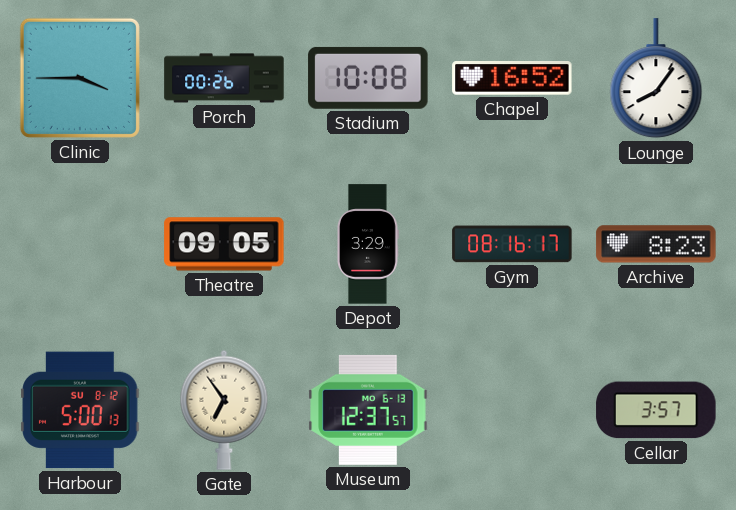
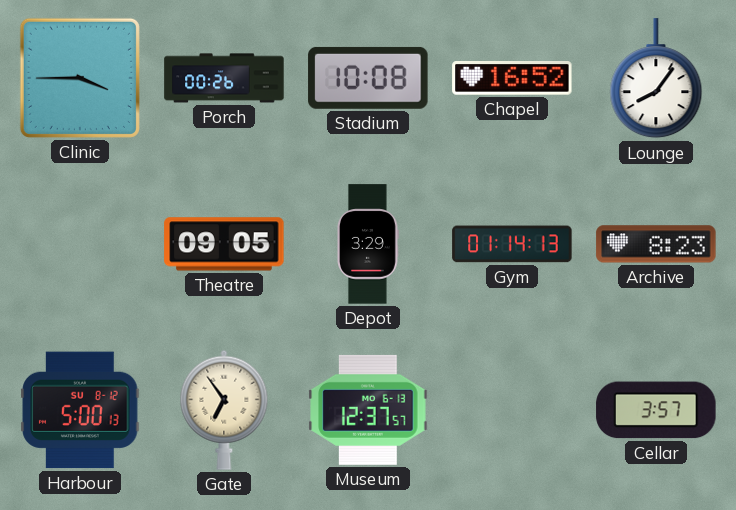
Gym: 08:16 -> 01:14 (512, 244)
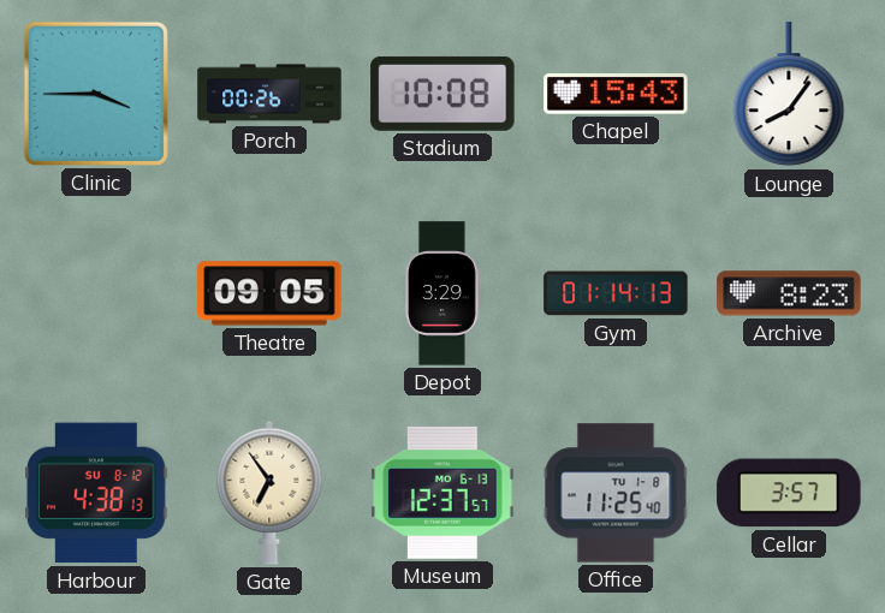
Chapel: 16:52 -> 15:43 (616, 94)
Harbour: 5:00 -> 4:38 (96, 493)
Office: none -> 11:25 (616, 493)
